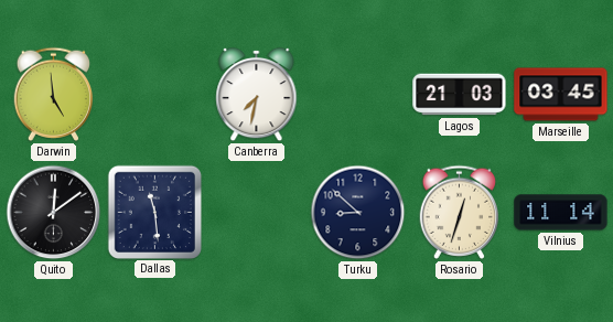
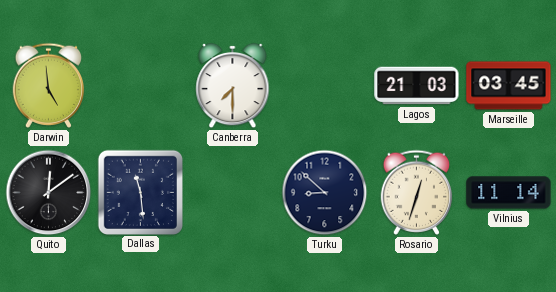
Canberra: 7:32 -> 7:30 (233, 86)
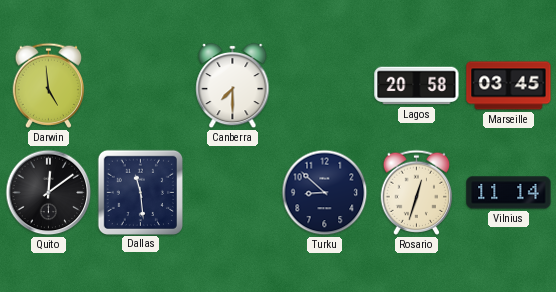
Lagos: 21:03 -> 20:58 (417, 86)
